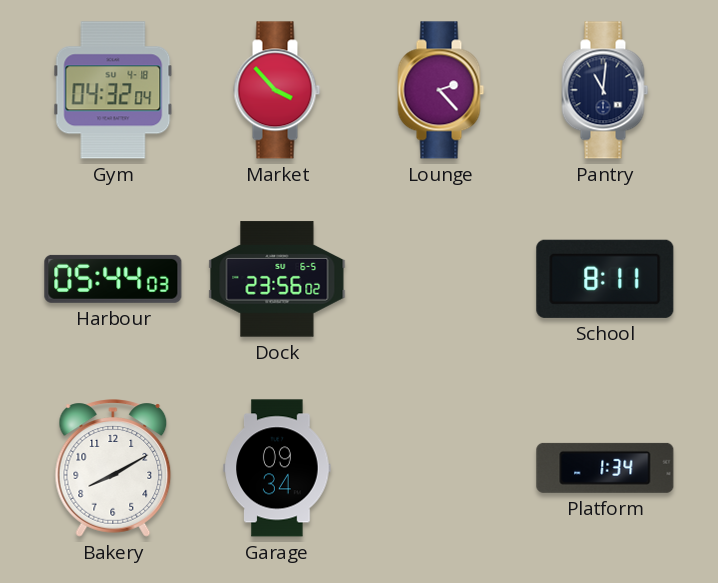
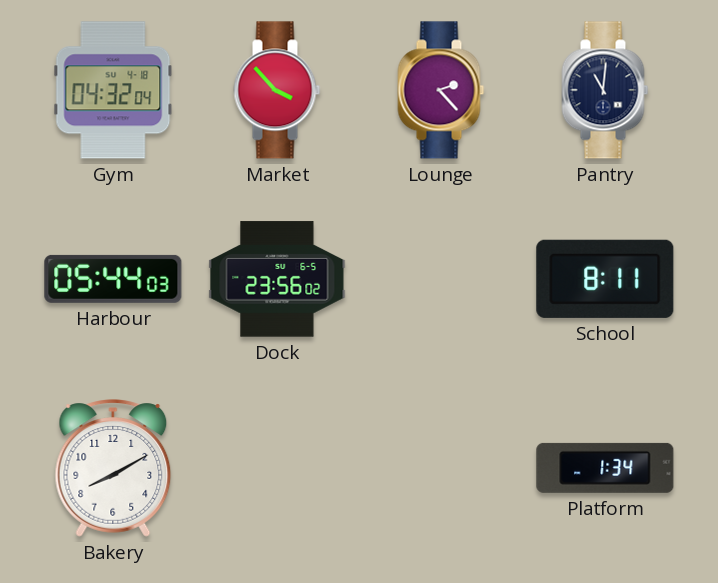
Garage: 09:34 -> none (277, 468)
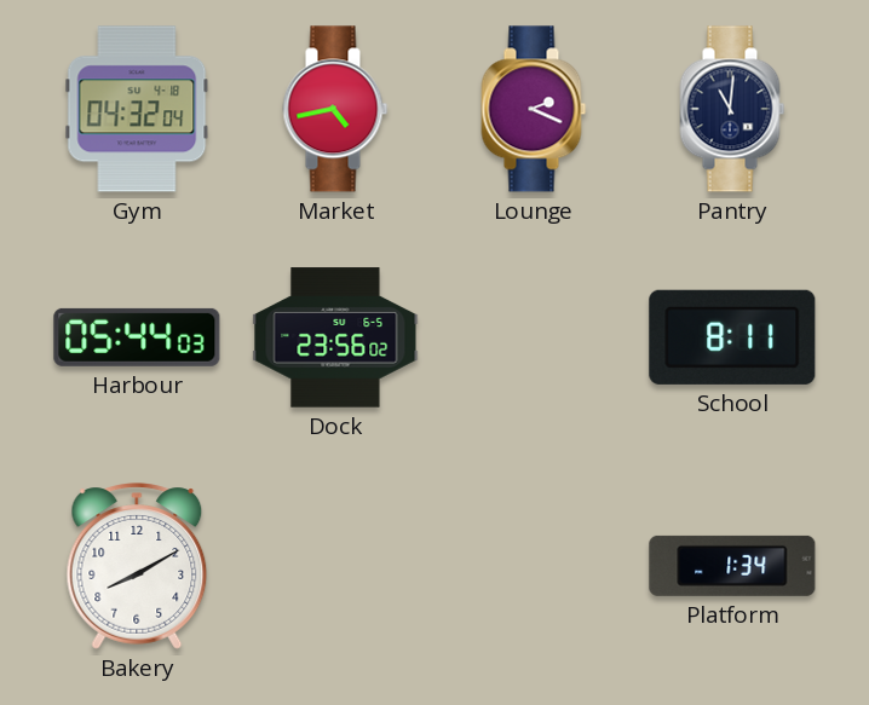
Market: 3:53 -> 4:43 (335, 109)
Lounge: 2:23 -> 2:19 (534, 109)
